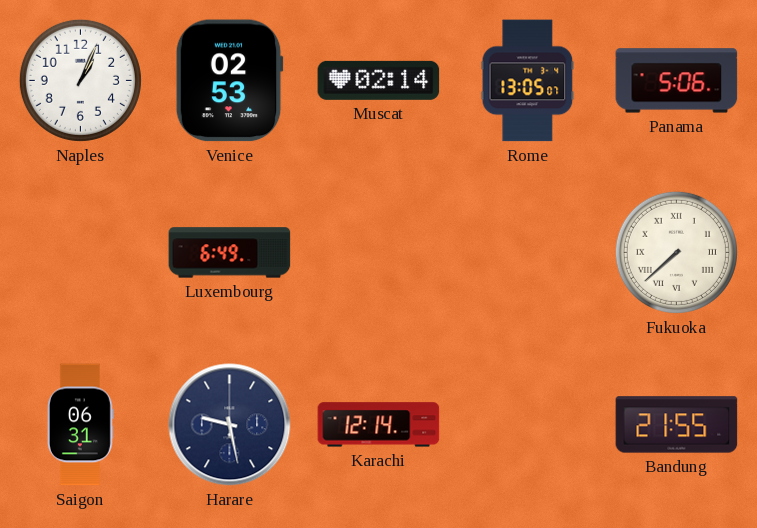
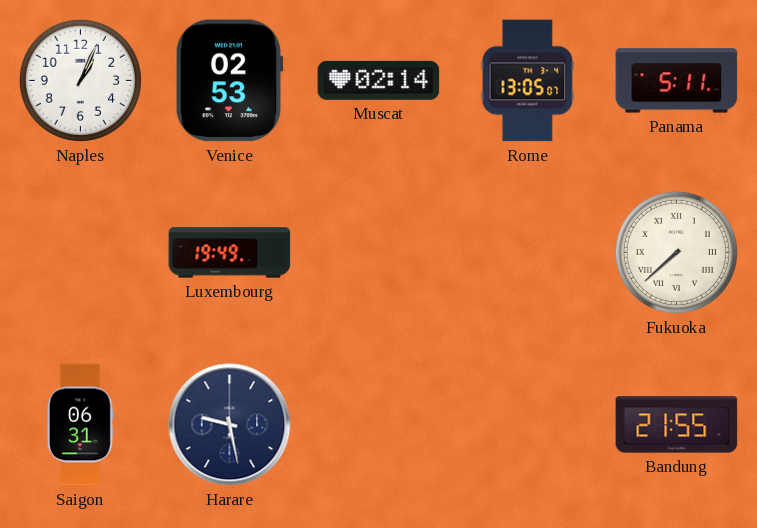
Panama: 5:06 -> 5:11 (677, 81)
Luxembourg: 6:49 -> 19:49 (230, 253)
Karachi: 12:14 -> none (379, 425)
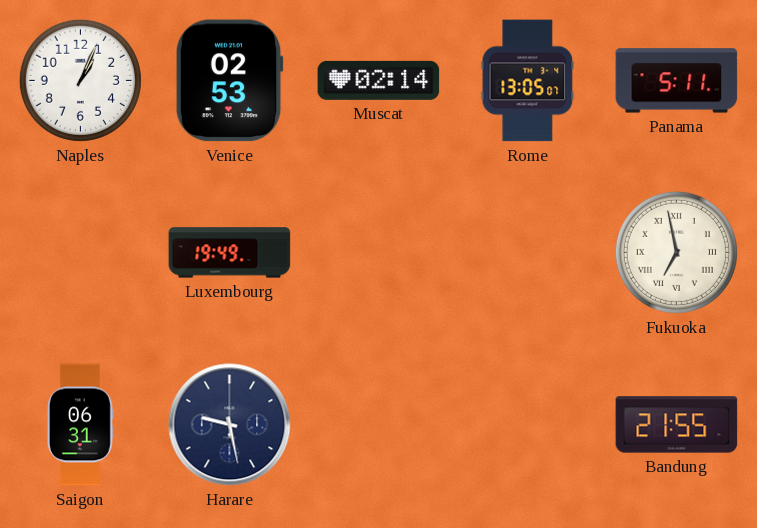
Fukuoka: 7:38 -> 6:58 (676, 252)
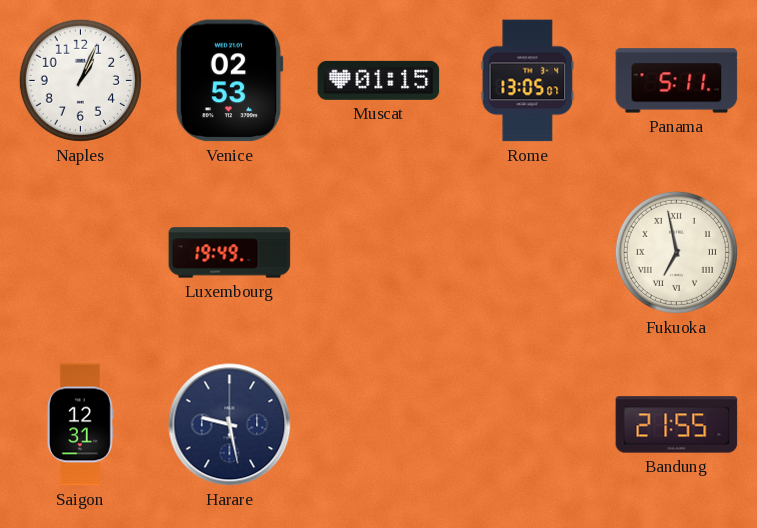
Muscat: 02:14 -> 01:15 (379, 80)
Saigon: 06:31 -> 12:31 (80, 425)
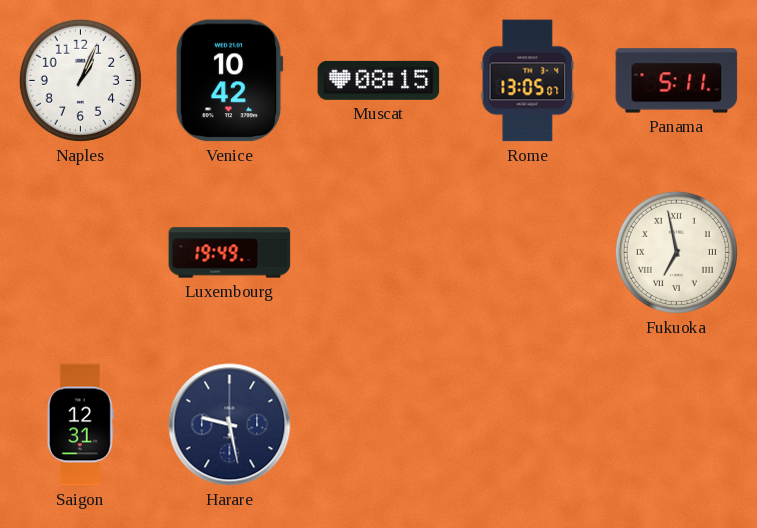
Venice: 02:53 -> 10:42 (229, 81)
Muscat: 01:15 -> 08:15 (379, 80)
Bandung: 21:55 -> none (677, 425)
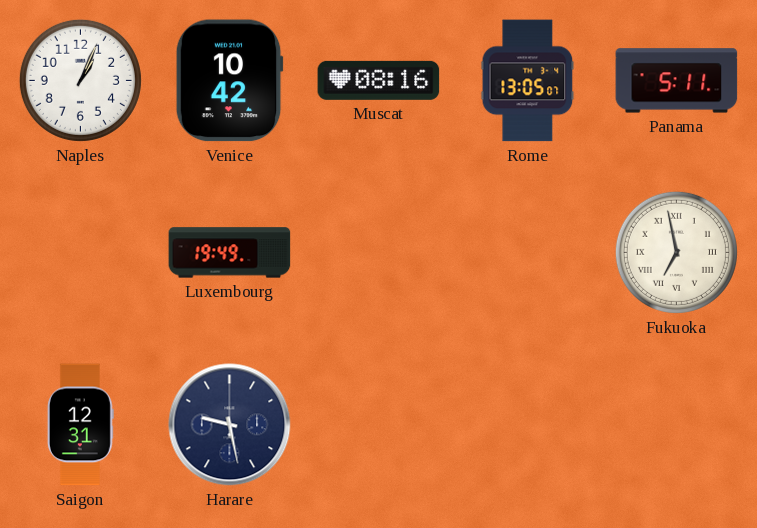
Muscat: 08:15 -> 08:16 (379, 80)
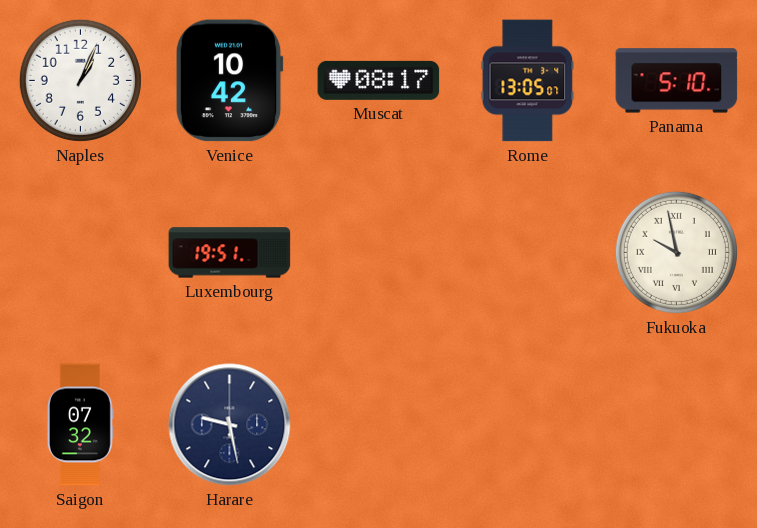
Muscat: 08:16 -> 08:17 (379, 80)
Panama: 5:11 -> 5:10 (677, 81)
Luxembourg: 19:49 -> 19:51 (230, 253)
Fukuoka: 6:58 -> 9:58 (676, 252)
Saigon: 12:31 -> 07:32 (80, 425)
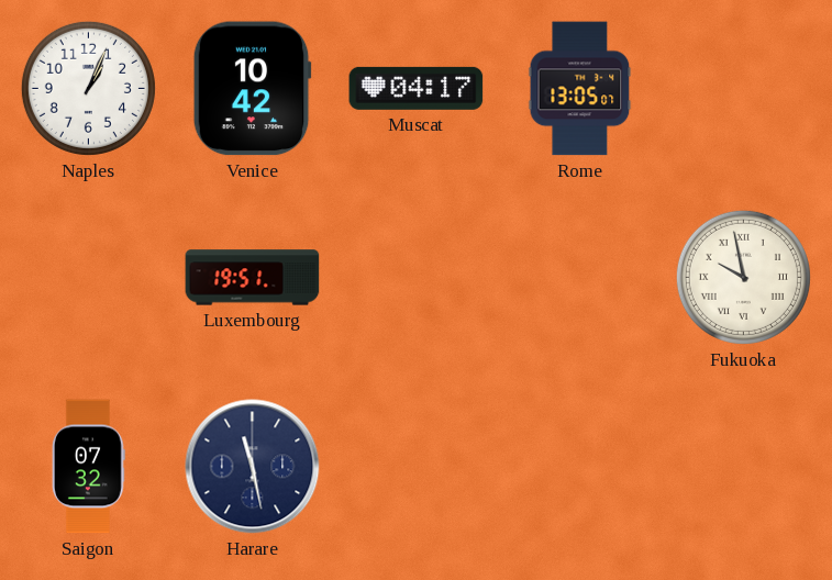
Muscat: 08:17 -> 04:17 (417, 88)
Panama: 5:10 -> none (677, 81)
Harare: 9:28 -> 11:28 (253, 467)
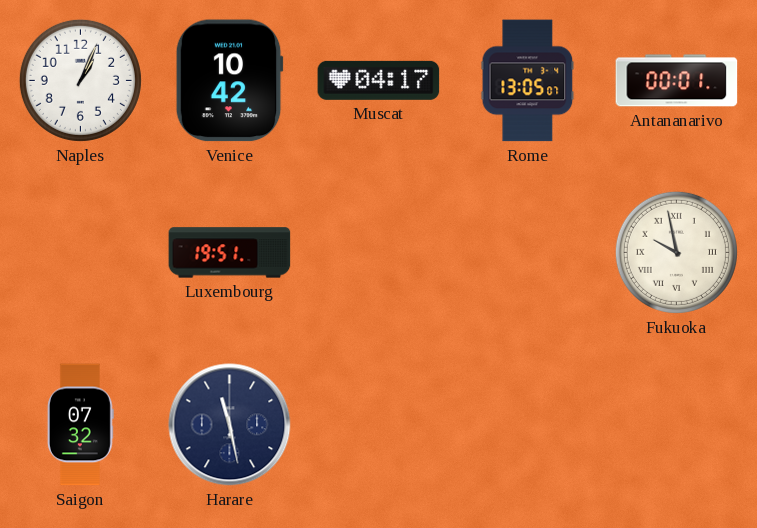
Antananarivo: none -> 00:01 (677, 81)
